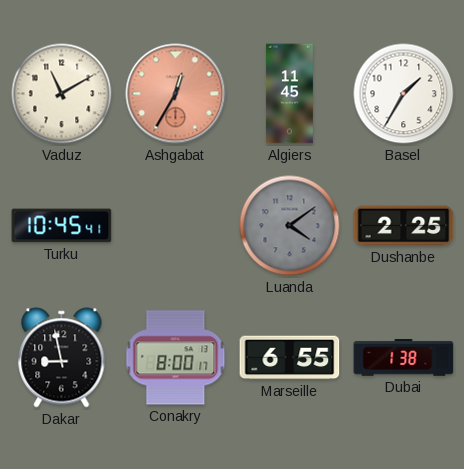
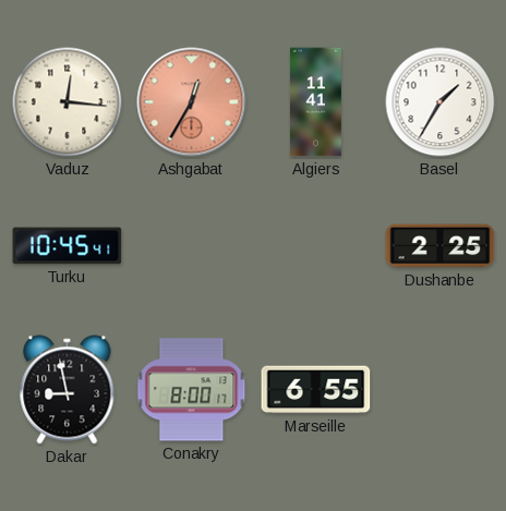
Vaduz: 11:10 -> 12:16 (68, 102)
Algiers: 11:45 -> 11:41 (315, 102)
Luanda: 4:09 -> none (290, 226)
Dubai: 1:38 -> none (404, 358)
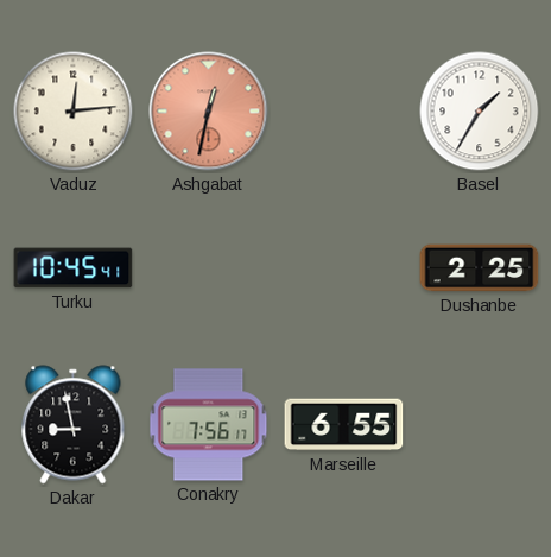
Vaduz: 12:16 -> 12:14 (74, 112)
Ashgabat: 12:35 -> 12:32 (209, 112)
Algiers: 11:41 -> none (315, 102)
Conakry: 8:00 -> 7:56 (209, 425)
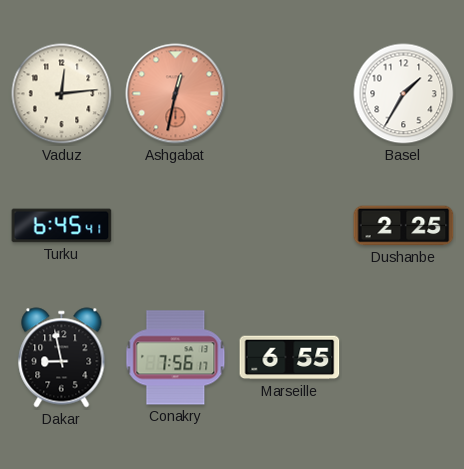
Turku: 10:45 -> 6:45 (62, 226)
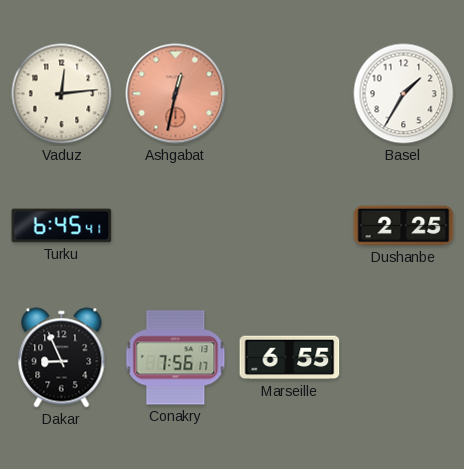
Dakar: 8:58 -> 8:56 (62, 358)
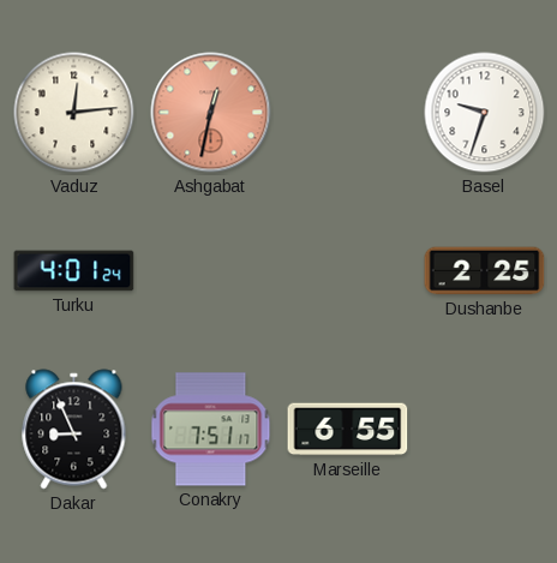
Basel: 1:35 -> 9:33 (485, 113)
Turku: 6:45 -> 4:01 (74, 271)
Conakry: 7:56 -> 7:51 (211, 430)
